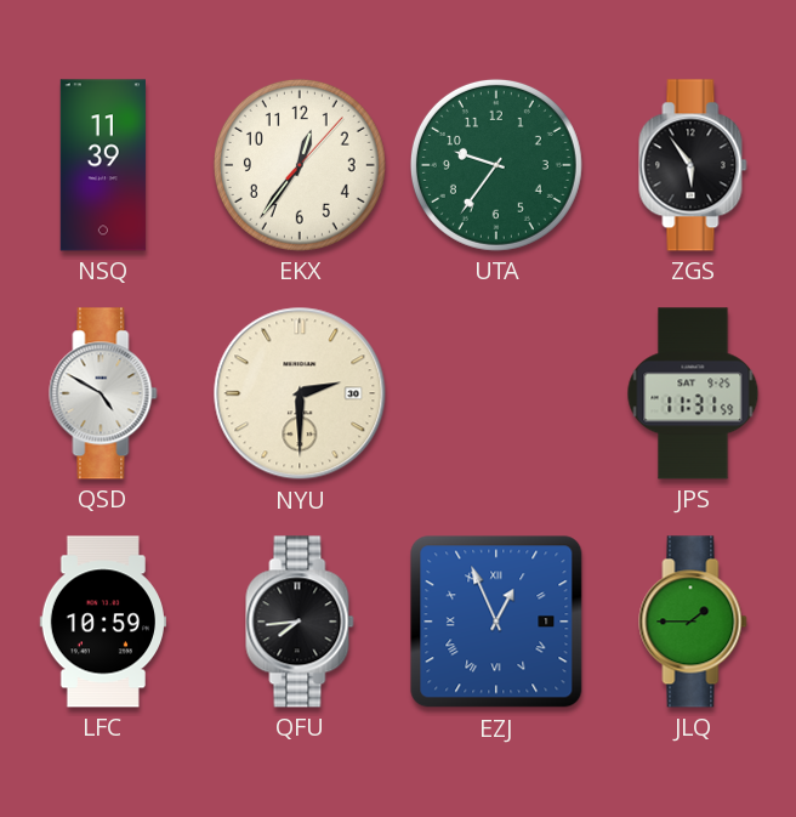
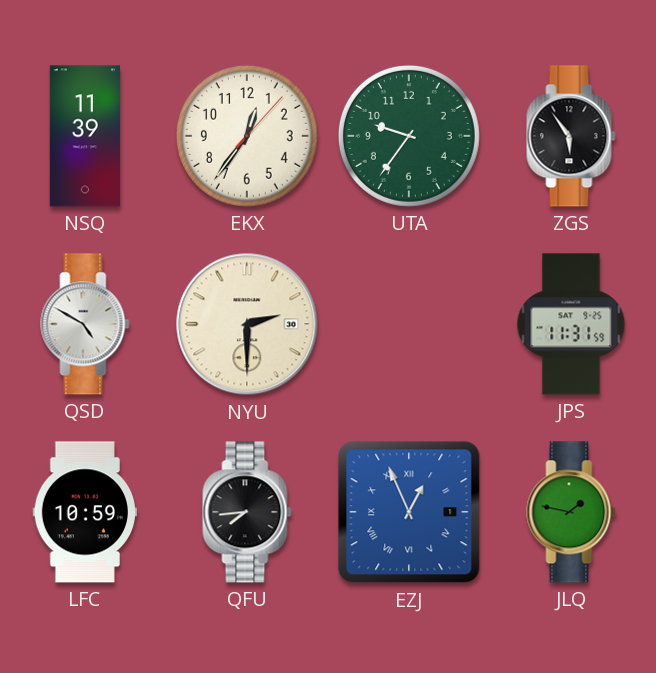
JLQ: 1:45 -> 1:47 (571, 512)
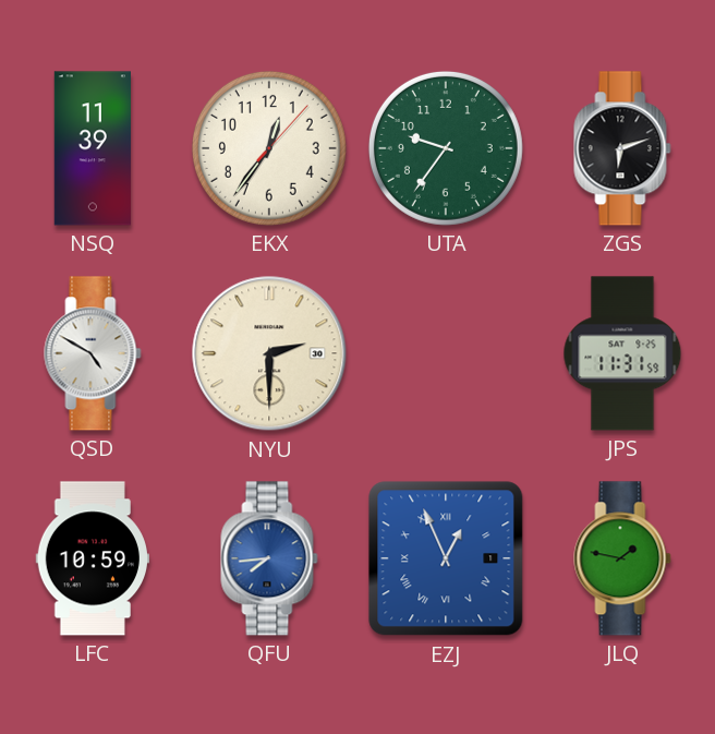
ZGS: 5:54 -> 6:12 (622, 148)
QFU dial: black -> blue (269, 558)
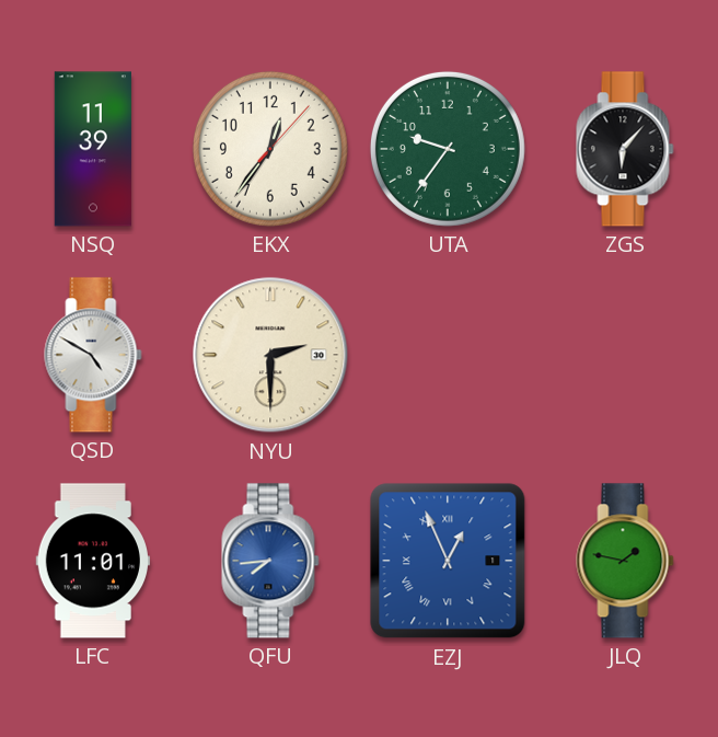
ZGS: 6:12 -> 6:07 (625, 149)
JPS: 11:31 -> none (622, 353)
LFC: 10:59 -> 11:01 (92, 561)
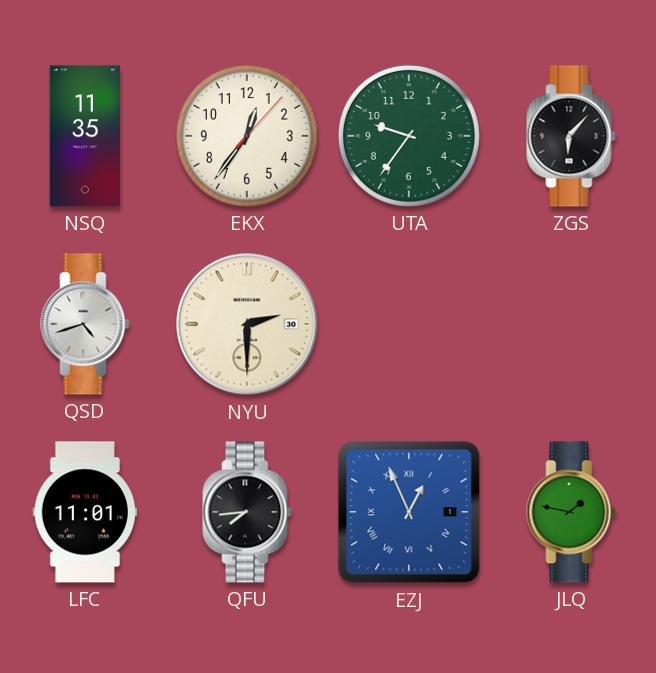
NSQ: 11:39 -> 11:35 (85, 136)
QSD: 4:50 -> 4:42 (85, 324)
QFU dial: blue -> black (247, 512)
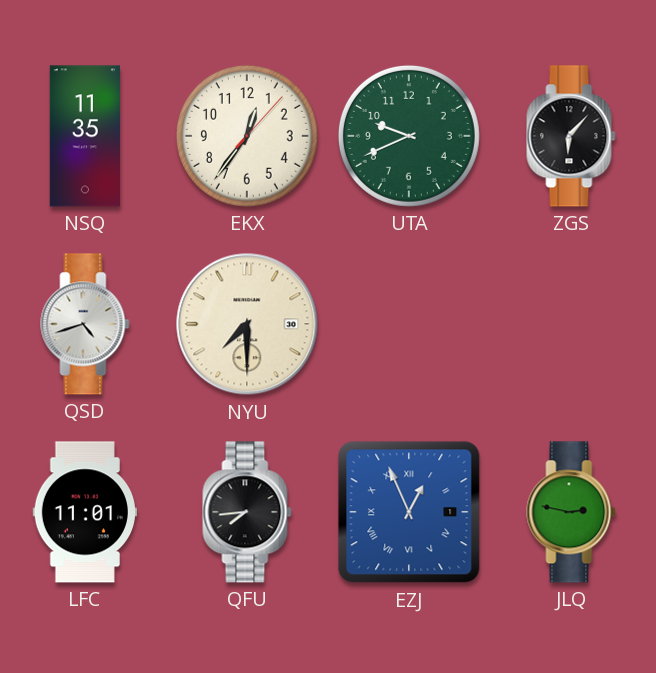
UTA: 9:36 -> 9:41 (409, 136)
NYU: 2:30 -> 7:30 (247, 324)
JLQ: 1:47 -> 2:47 (571, 512)
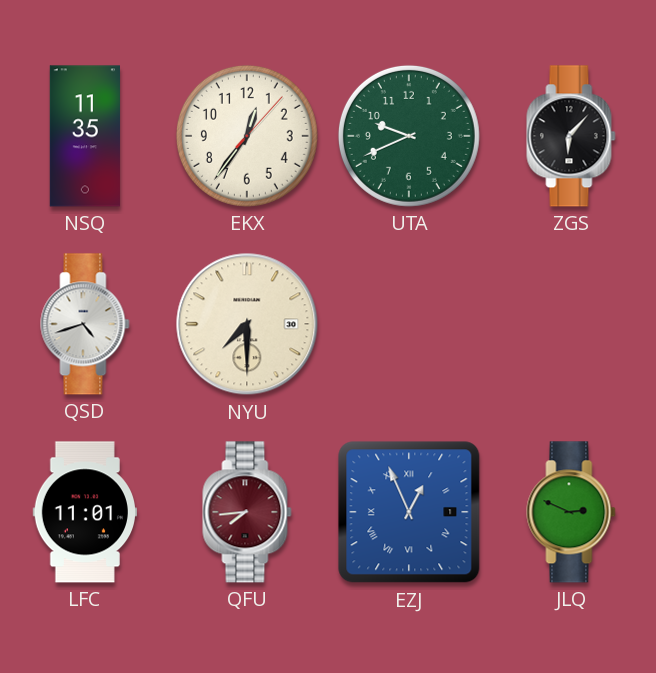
QFU dial: black -> burgundy (247, 512)
JLQ: 2:47 -> 2:49 (571, 512)
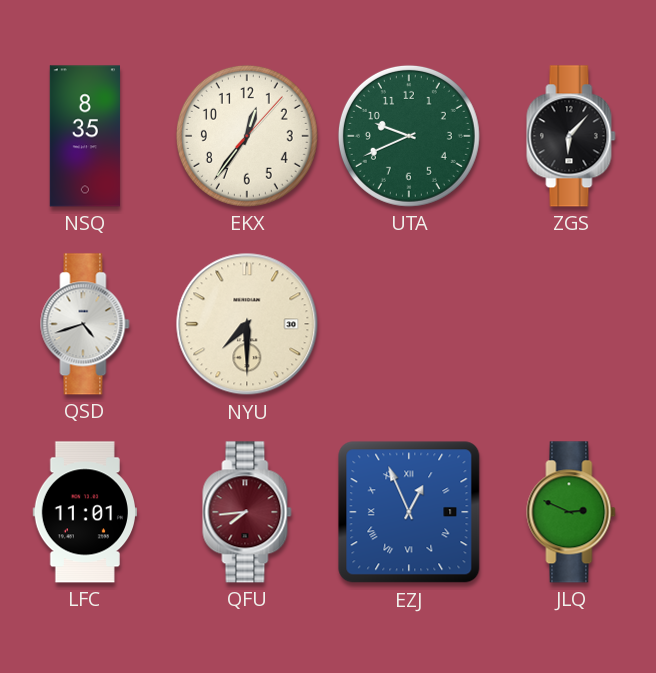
NSQ: 11:35 -> 8:35 (85, 136)
